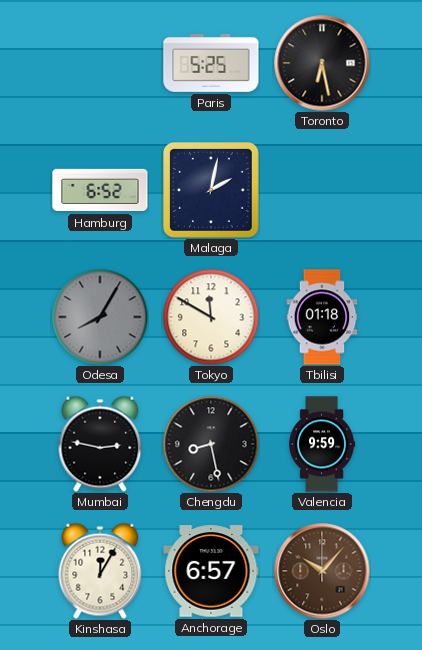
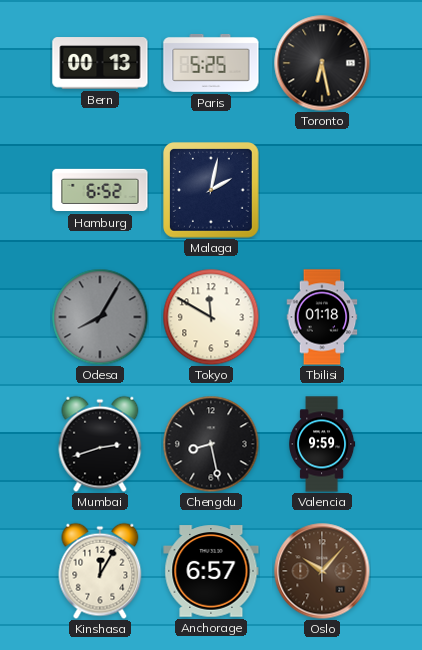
Bern: none -> 00:13 (100, 63)
Mumbai: 2:47 -> 2:42 (100, 444)
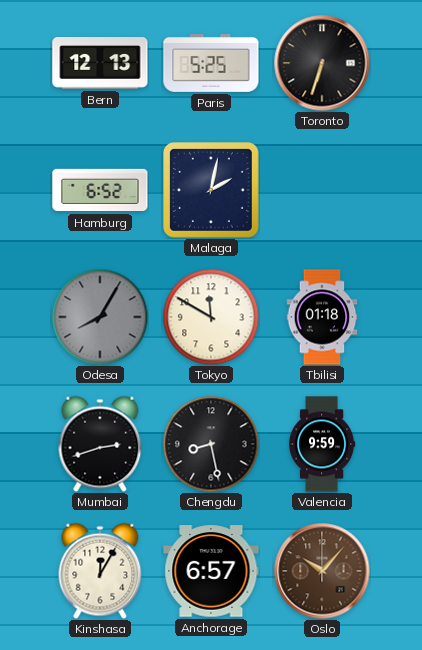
Bern: 00:13 -> 12:13 (100, 63)
Toronto: 6:28 -> 6:33 (322, 63)
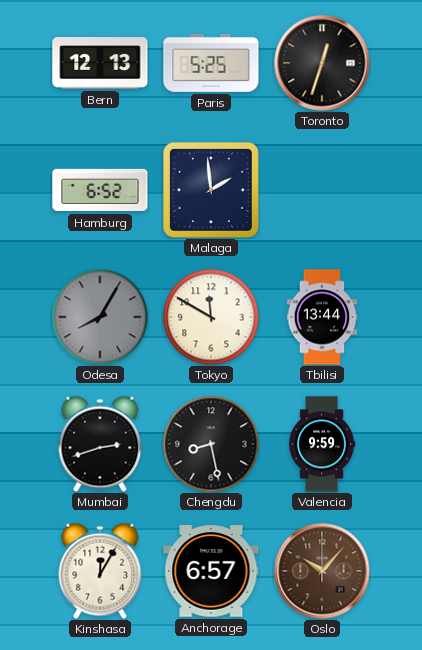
Toronto: 6:33 -> 12:33 (322, 63)
Malaga: 2:02 -> 1:59 (212, 191)
Tbilisi: 01:18 -> 13:44 (322, 317)
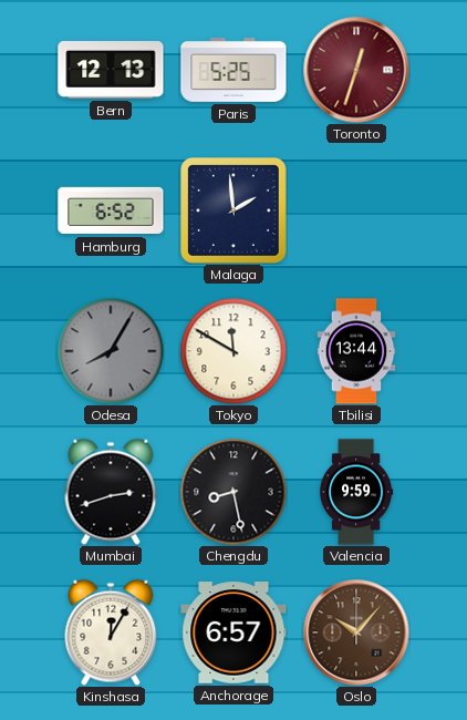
Toronto dial: black -> burgundy (356, 70)
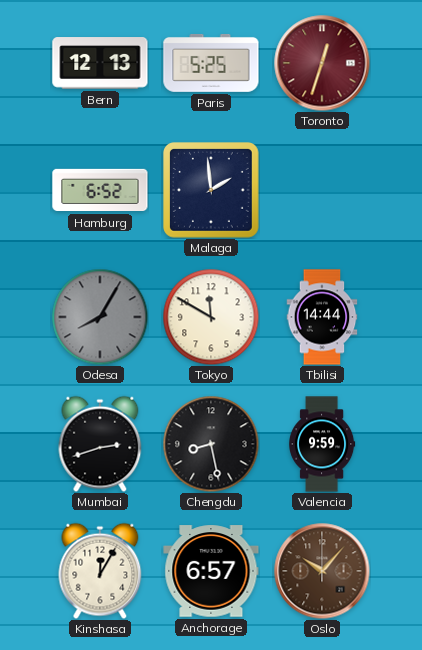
Tbilisi: 13:44 -> 14:44 (322, 317)
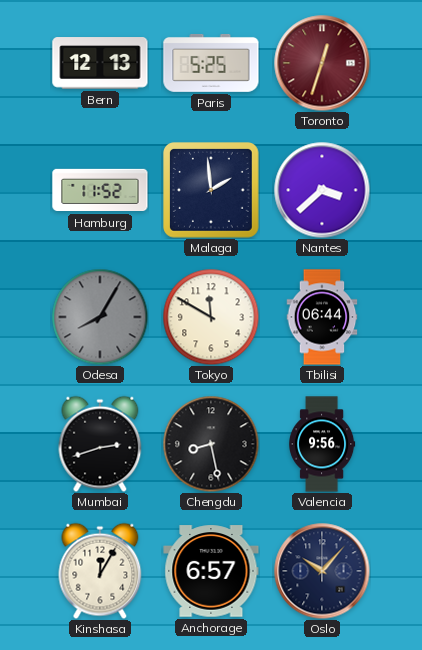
Hamburg: 6:52 -> 11:52 (100, 190)
Nantes: none -> 3:38 (322, 190)
Tbilisi: 14:44 -> 06:44 (322, 317)
Valencia: 9:59 -> 9:56 (323, 444)
Oslo dial: brown -> navy (322, 571)
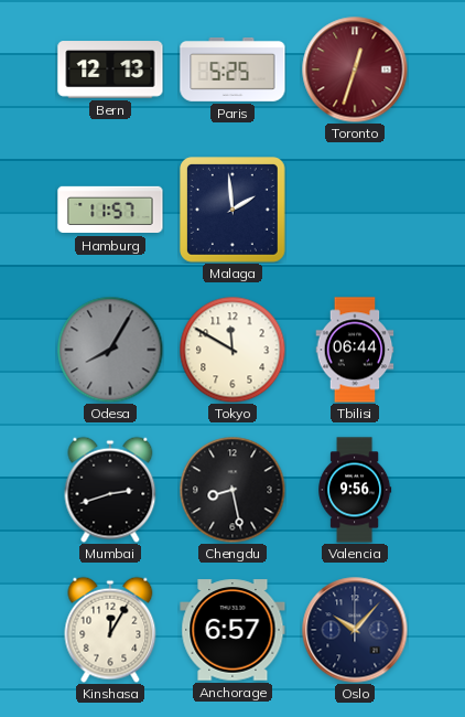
Hamburg: 11:52 -> 11:57 (110, 210)
Nantes: 3:38 -> none (322, 190)
